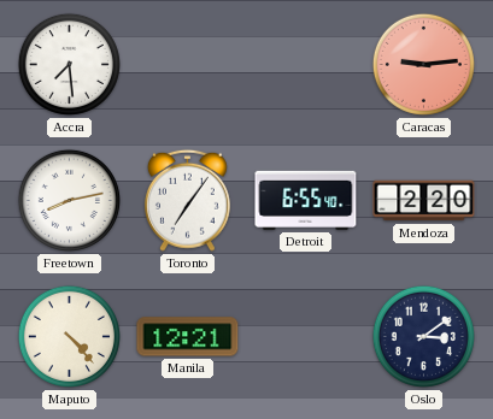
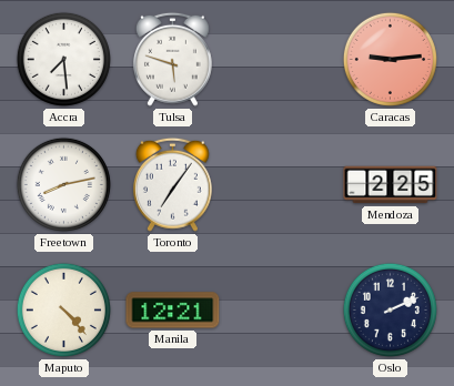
Tulsa: none -> 5:48 (172, 59)
Detroit: 6:55 -> none (306, 200)
Mendoza: 2:20 -> 2:25 (391, 185)
Oslo: 3:09 -> 2:11 (390, 309)
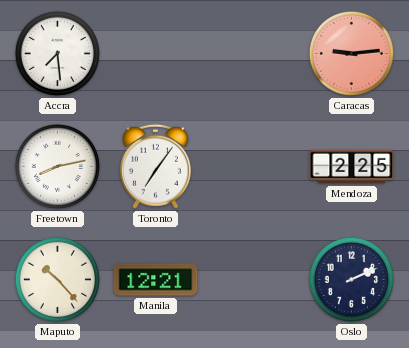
Tulsa: 5:48 -> none (172, 59)
Maputo: 4:23 -> 10:23 (57, 279)
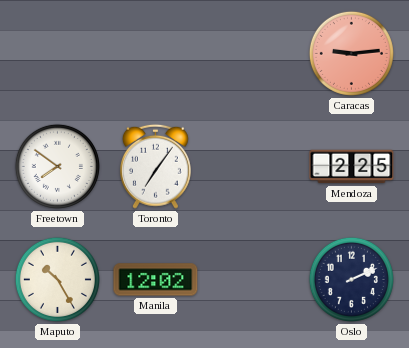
Accra: 7:29 -> none (57, 53)
Freetown: 8:13 -> 7:51 (57, 166)
Maputo: 10:23 -> 10:25 (57, 279)
Manila: 12:21 -> 12:02 (156, 280)
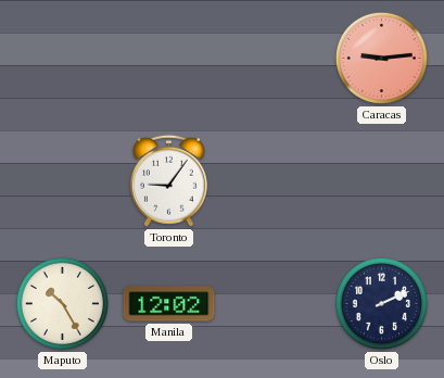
Freetown: 7:51 -> none (57, 166)
Toronto: 7:06 -> 9:06 (168, 180)
Mendoza: 2:25 -> none (352, 167)
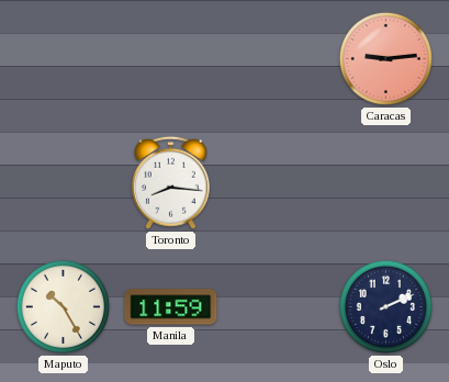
Toronto: 9:06 -> 8:16 (170, 182)
Manila: 12:02 -> 11:59 (171, 307)
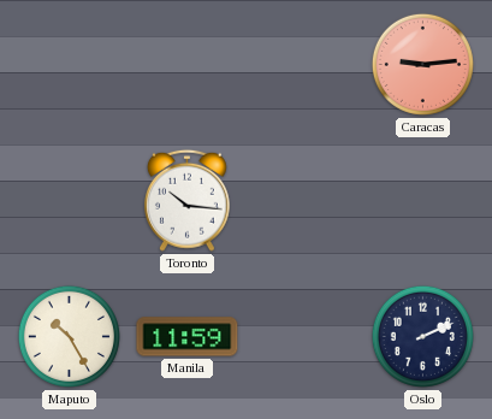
Toronto: 8:16 -> 10:16 (186, 200)
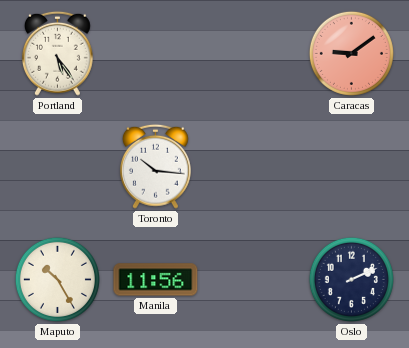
Portland: none -> 5:24 (57, 53)
Caracas: 9:14 -> 9:09 (351, 53)
Manila: 11:59 -> 11:56 (156, 280)
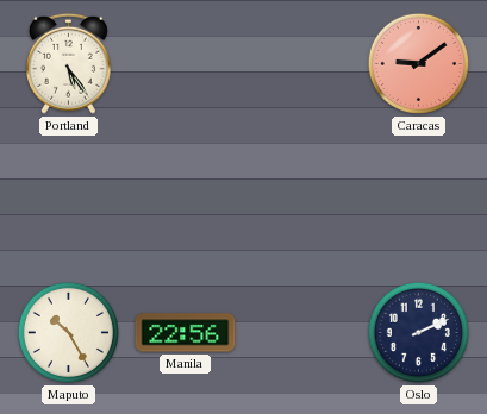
Toronto: 10:16 -> none (155, 166)
Manila: 11:56 -> 22:56 (186, 333)
